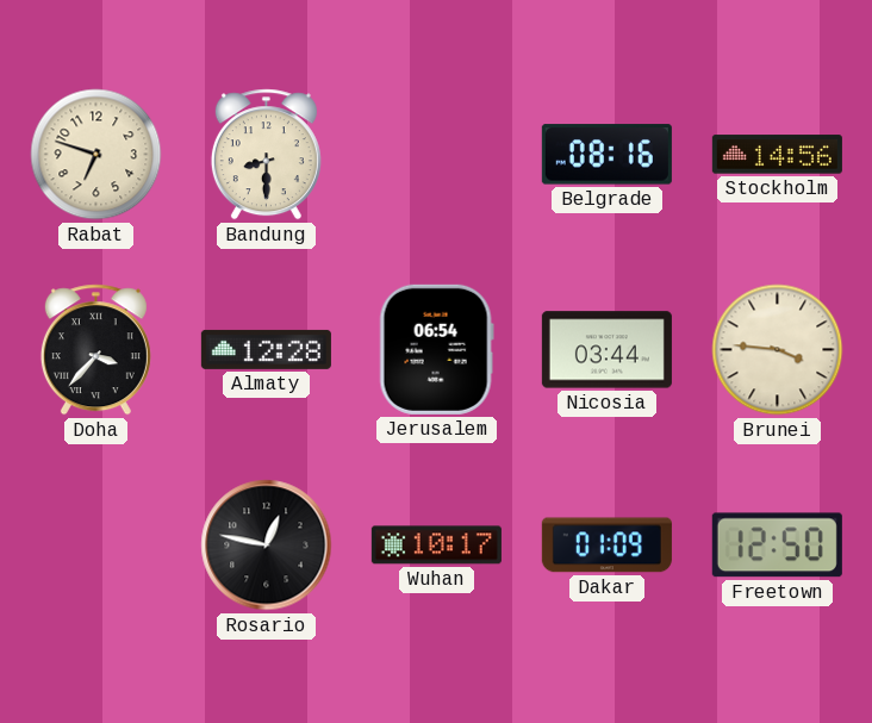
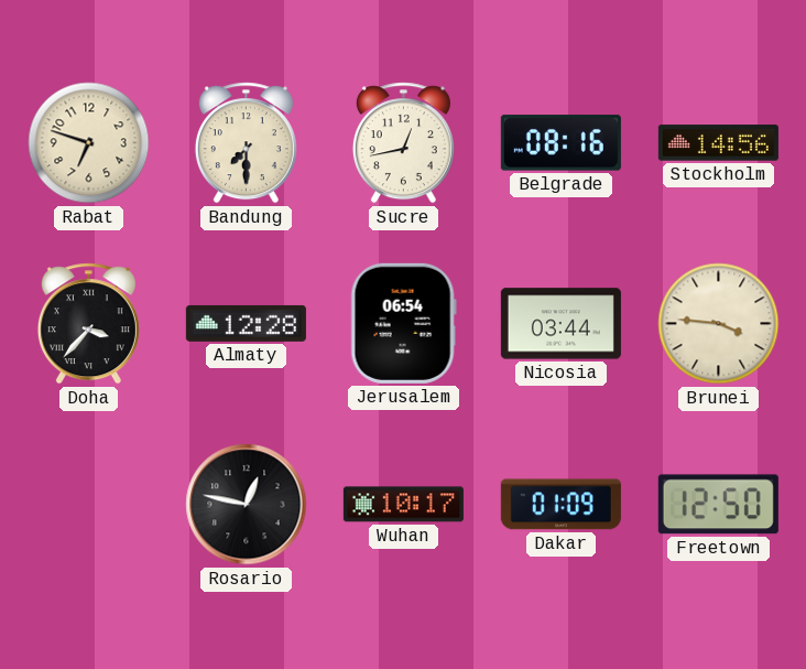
Bandung: 8:30 -> 7:30 (246, 143)
Sucre: none -> 12:43 (403, 143)
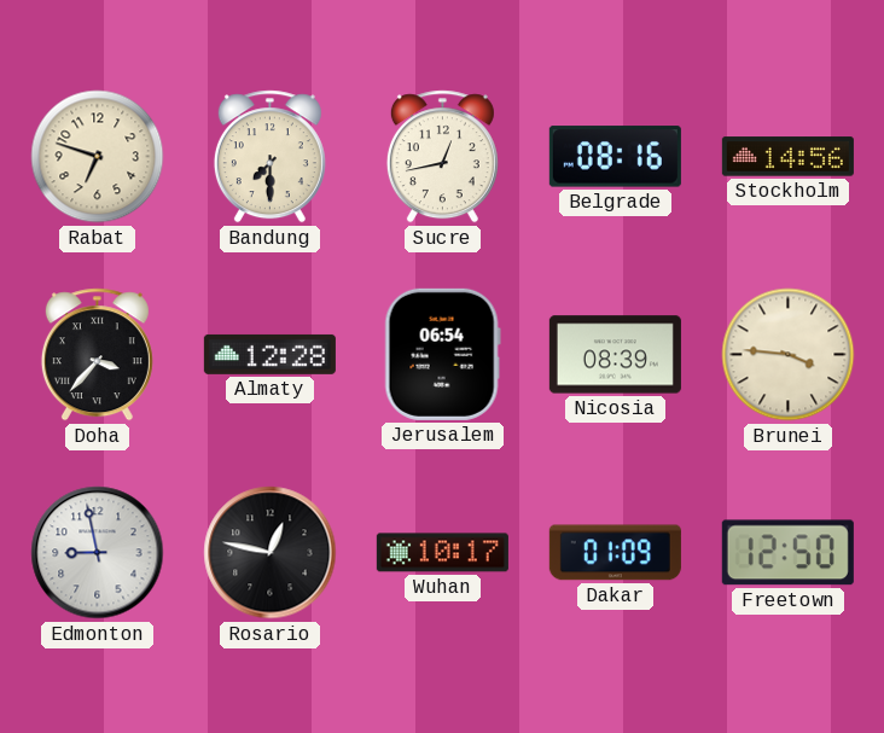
Nicosia: 03:44 -> 08:39 (615, 355)
Edmonton: none -> 8:58 (98, 553)
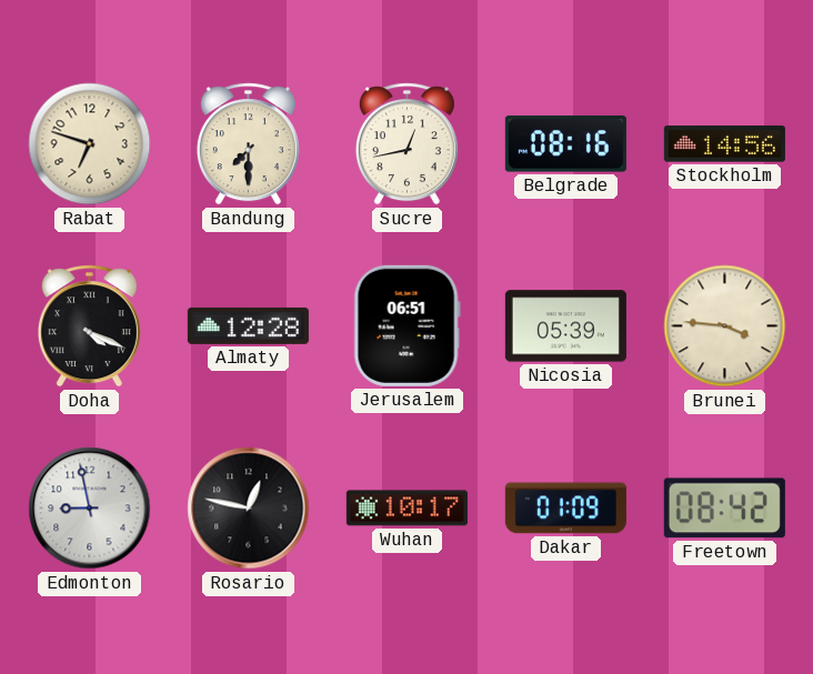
Doha: 3:37 -> 4:19 (89, 326)
Jerusalem: 06:54 -> 06:51 (406, 325)
Nicosia: 08:39 -> 05:39 (565, 326)
Freetown: 12:50 -> 08:42 (724, 509)
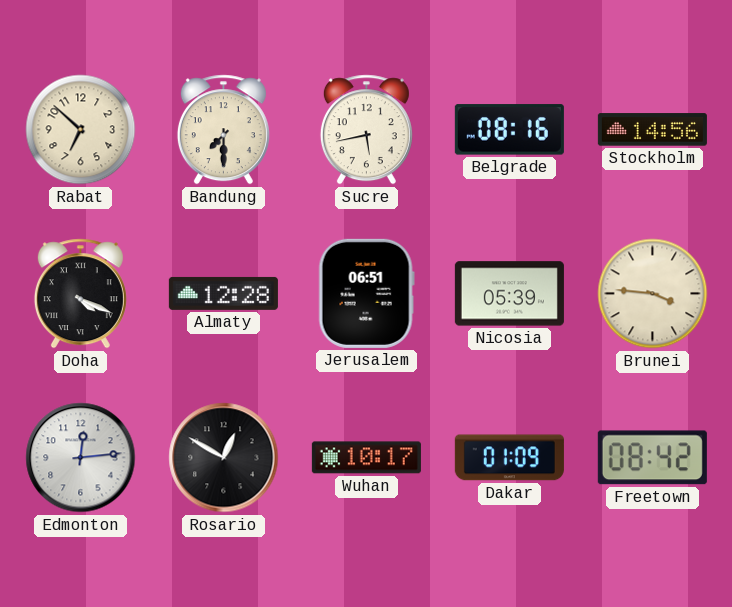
Rabat: 6:48 -> 6:52 (81, 130)
Sucre: 12:43 -> 5:43 (366, 130)
Edmonton: 8:58 -> 12:14 (81, 458)
Rosario: 12:47 -> 12:50 (224, 458)
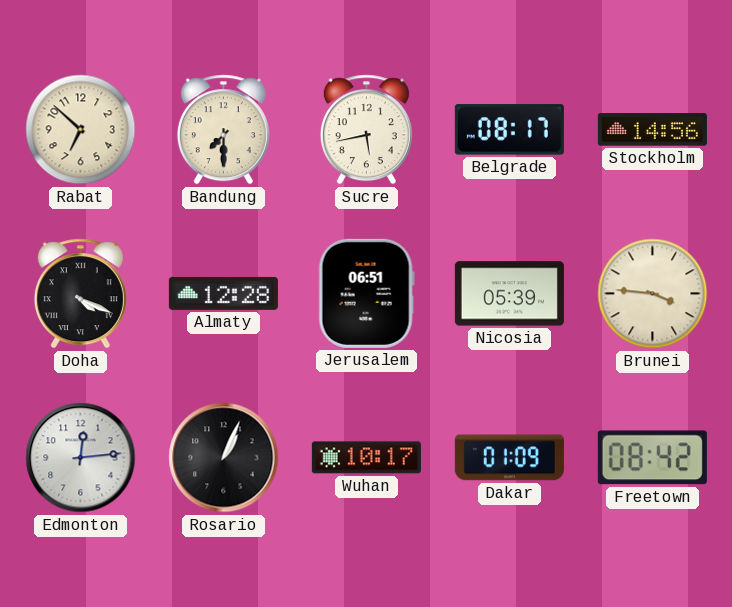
Belgrade: 08:16 -> 08:17 (509, 130)
Rosario: 12:50 -> 1:04 (224, 458)
